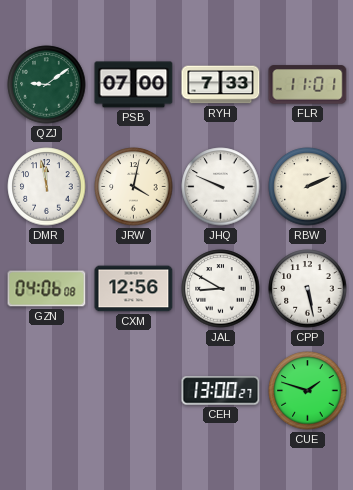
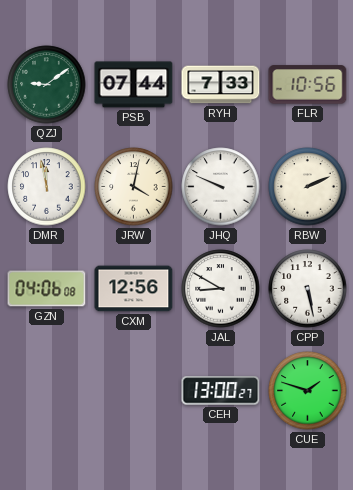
PSB: 07:00 -> 07:44 (134, 85)
FLR: 11:01 -> 10:56 (308, 85)
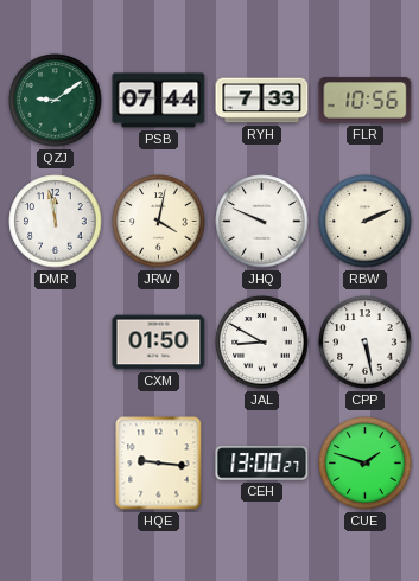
GZN: 04:06 -> none (47, 289)
CXM: 12:56 -> 01:50 (159, 343)
HQE: none -> 9:16 (159, 464)
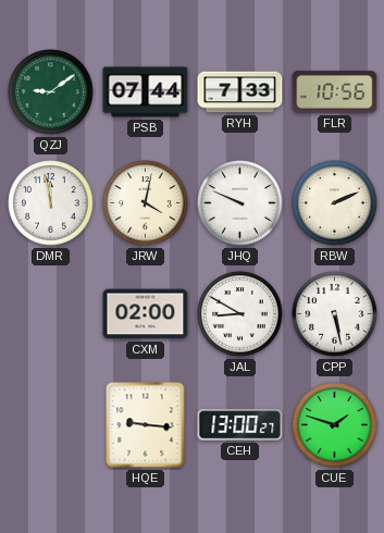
CXM: 01:50 -> 02:00 (146, 314)
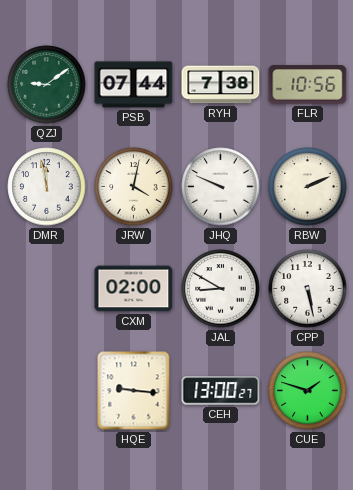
RYH: 7:33 -> 7:38 (221, 85)
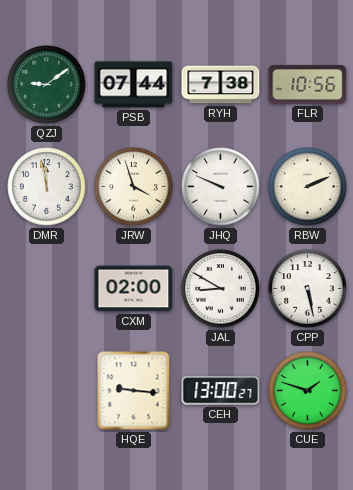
JRW: 4:02 -> 3:57 (134, 187)
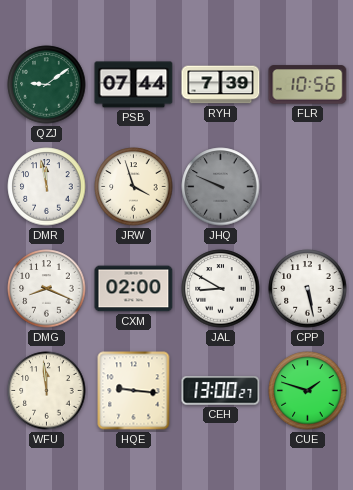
RYH: 7:38 -> 7:39 (221, 85)
JHQ dial: white -> grey (221, 187)
RBW: 2:11 -> none (308, 187)
DMG: none -> 8:19 (47, 289)
WFU: none -> 11:59 (47, 391)
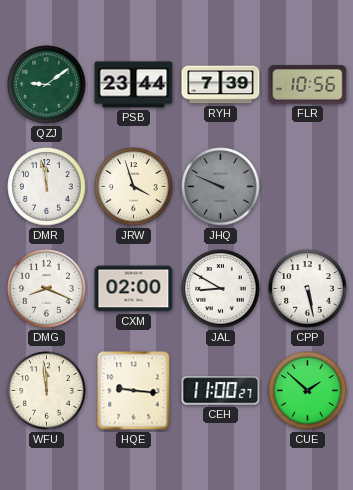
PSB: 07:44 -> 23:44 (134, 85)
CEH: 13:00 -> 11:00 (221, 391)
CUE: 1:48 -> 1:52 (308, 391)
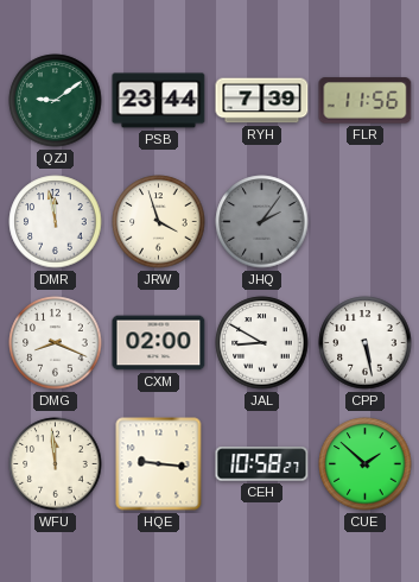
FLR: 10:56 -> 11:56 (366, 101)
JHQ: 9:49 -> 2:06 (262, 222)
CEH: 11:00 -> 10:58 (262, 464)
